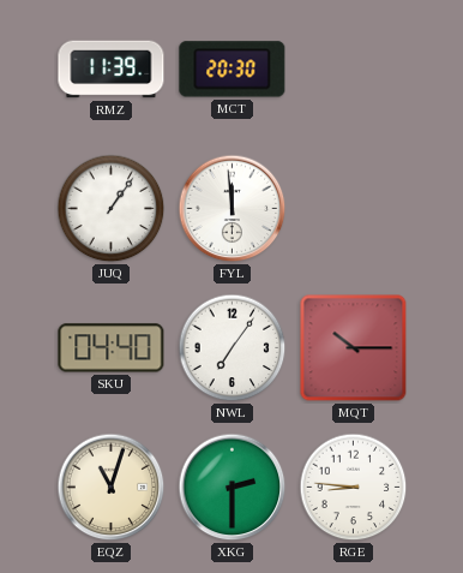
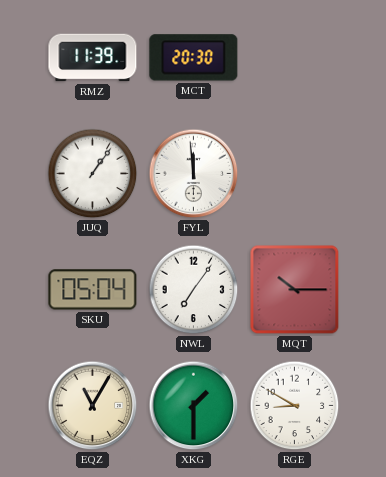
SKU: 04:40 -> 05:04 (93, 290)
EQZ: 11:03 -> 11:05 (93, 406)
XKG: 2:30 -> 1:30 (194, 406)
RGE: 8:46 -> 8:50 (295, 406)
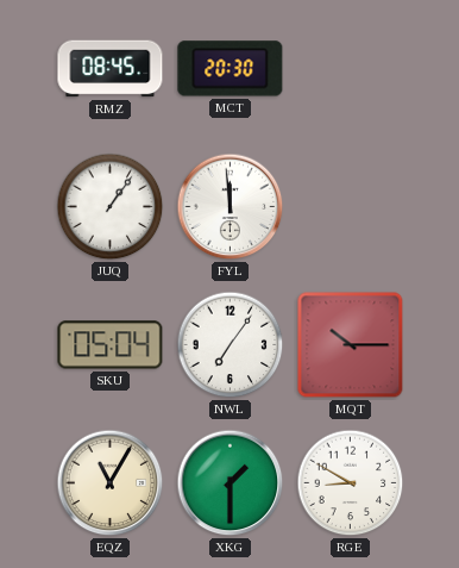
RMZ: 11:39 -> 08:45 (111, 69)
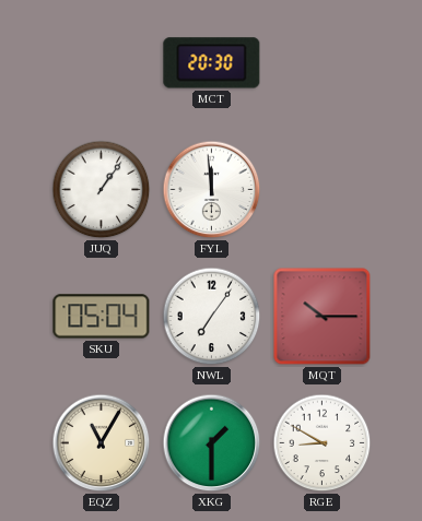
RMZ: 08:45 -> none (111, 69)
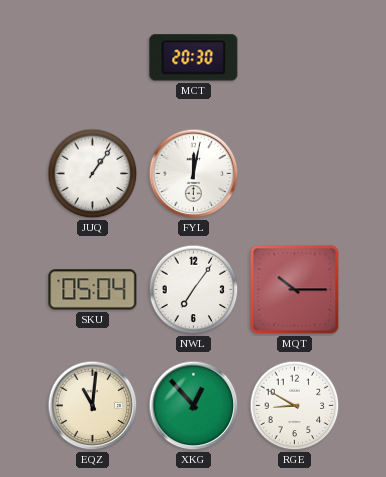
FYL: 11:59 -> 12:02 (194, 174)
EQZ: 11:05 -> 11:01 (93, 406)
XKG: 1:30 -> 12:53 (194, 406)
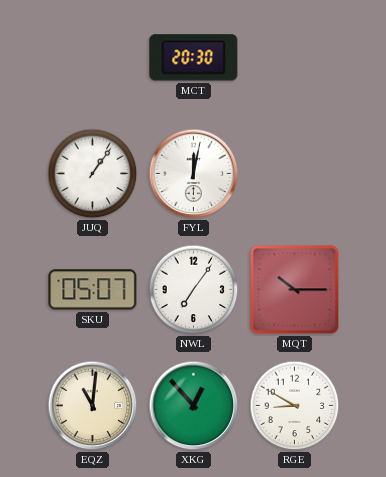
SKU: 05:04 -> 05:07 (93, 290)
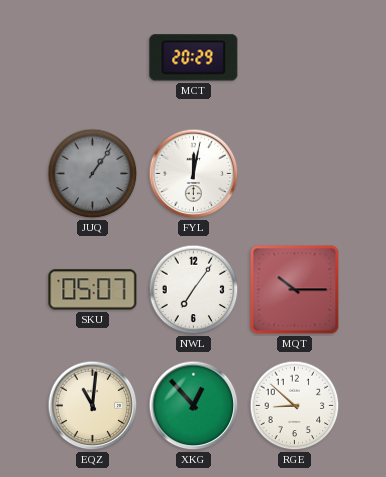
MCT: 20:30 -> 20:29 (194, 58)
JUQ dial: white -> grey (93, 174)
RGE: 8:50 -> 8:52 (295, 406)
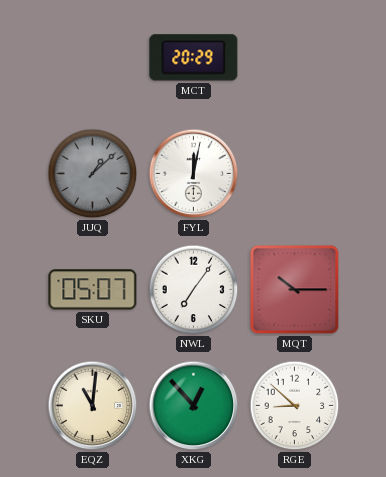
JUQ: 1:06 -> 1:08 (93, 174)
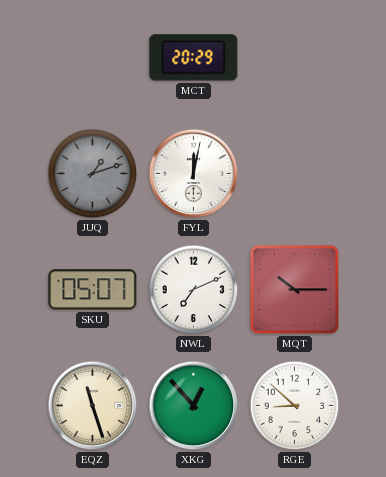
JUQ: 1:08 -> 1:12 (93, 174)
NWL: 7:06 -> 7:11 (194, 290)
EQZ: 11:01 -> 11:27 (93, 406)
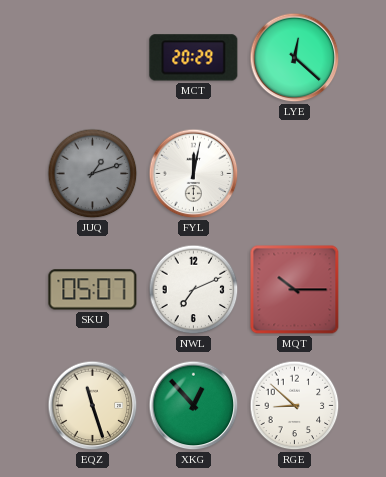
LYE: none -> 12:22 (295, 58)
